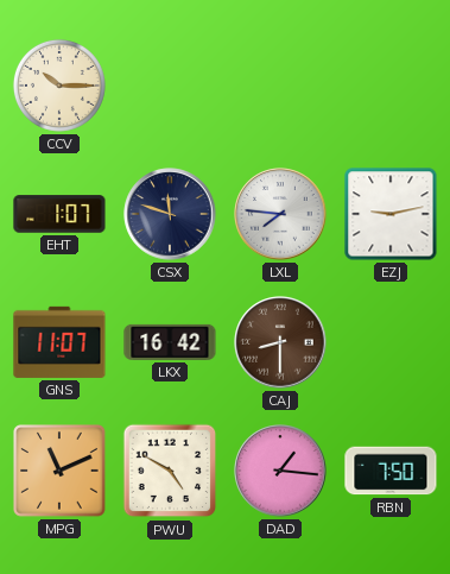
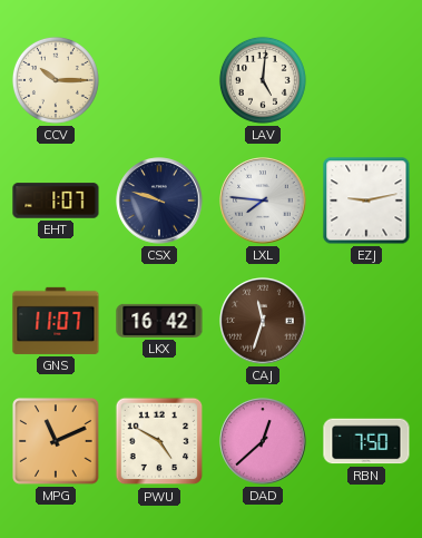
LAV: none -> 5:01 (263, 80)
CSX: 11:48 -> 9:48 (159, 200)
CAJ: 8:30 -> 11:33 (263, 321)
DAD: 1:16 -> 12:38 (263, 441)
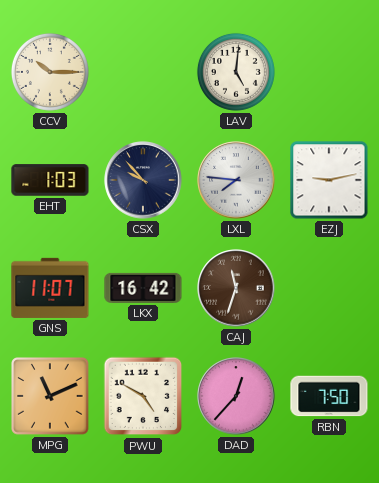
EHT: 1:07 -> 1:03 (50, 180)
CSX: 9:48 -> 9:53 (143, 180)
DAD: 12:38 -> 12:37 (236, 396)
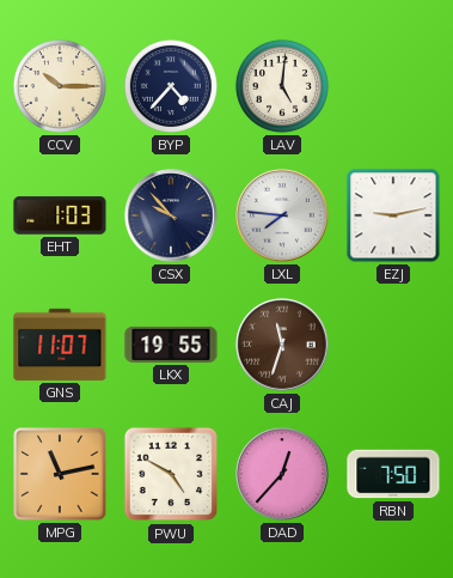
BYP: none -> 4:37 (171, 86)
LKX: 16:42 -> 19:55 (171, 345)
MPG: 11:11 -> 11:13 (60, 474)
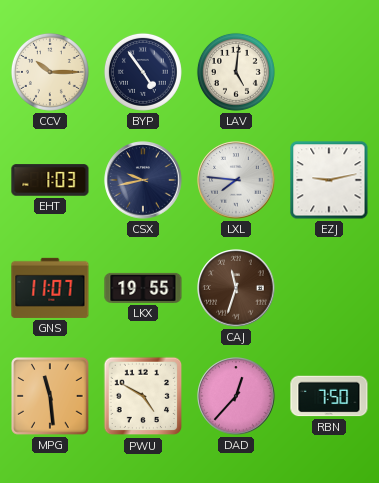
BYP: 4:37 -> 4:54 (143, 72)
CSX: 9:53 -> 9:43 (143, 180)
MPG: 11:13 -> 11:29 (50, 396)
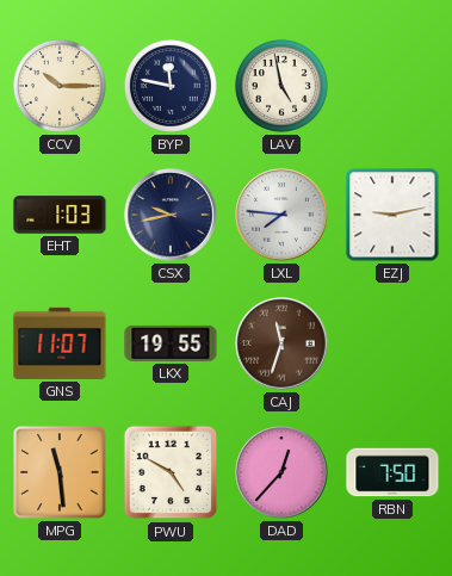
BYP: 4:54 -> 11:47 (171, 86)
LAV: 5:01 -> 4:58 (281, 86)
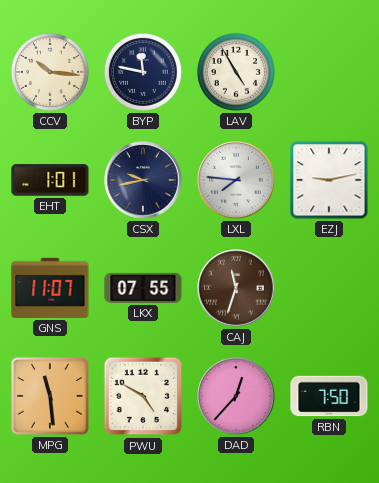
CCV: 10:15 -> 10:16 (50, 72)
LAV: 4:58 -> 4:55 (236, 72)
EHT: 1:03 -> 1:01 (50, 180)
LKX: 19:55 -> 07:55 (143, 288)
